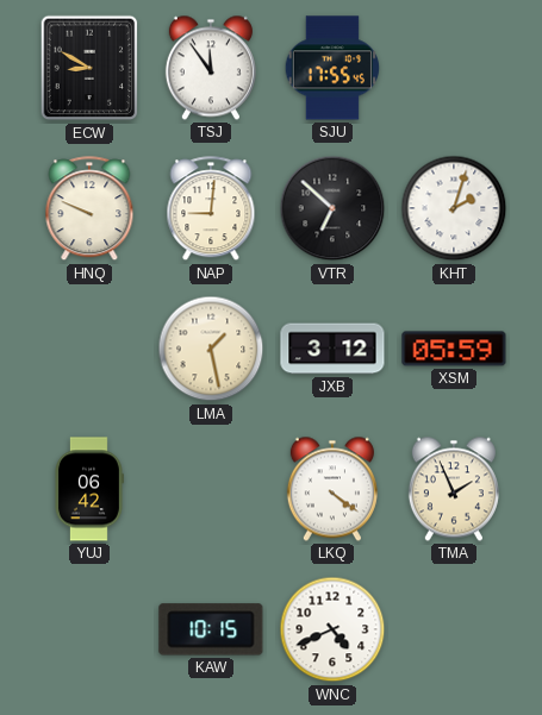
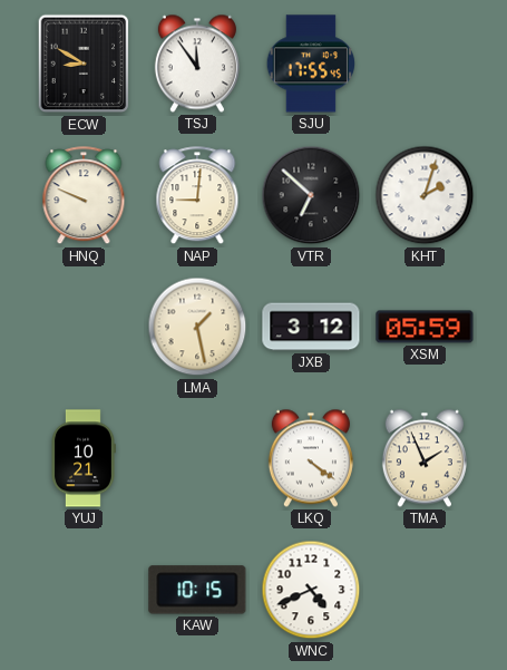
YUJ: 06:42 -> 10:21 (84, 458)
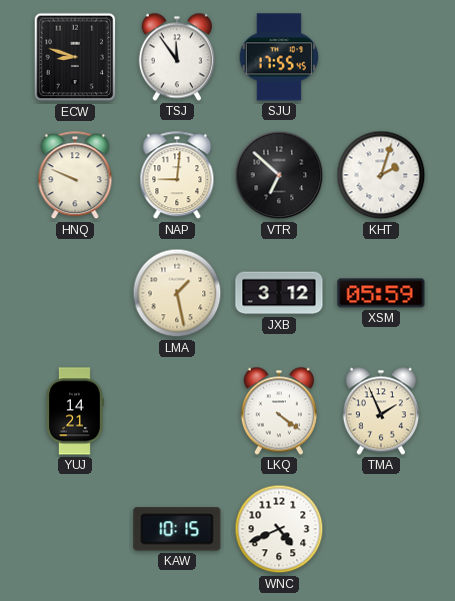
ECW: 8:50 -> 8:48 (75, 57)
YUJ: 10:21 -> 14:21 (75, 411)
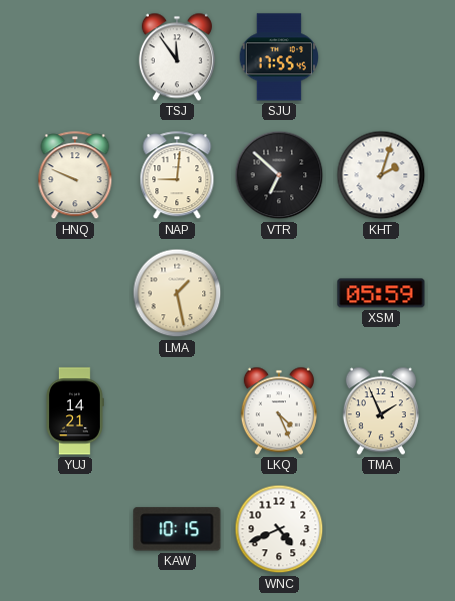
ECW: 8:48 -> none (75, 57)
JXB: 3:12 -> none (279, 293)
LKQ: 4:21 -> 4:26 (279, 411)
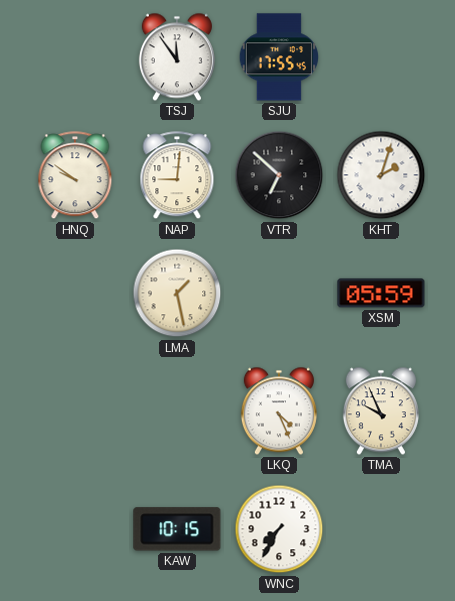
HNQ: 9:49 -> 9:51 (75, 176)
YUJ: 14:21 -> none (75, 411)
TMA: 1:56 -> 9:56 (381, 411)
WNC: 4:41 -> 7:35 (279, 529)
